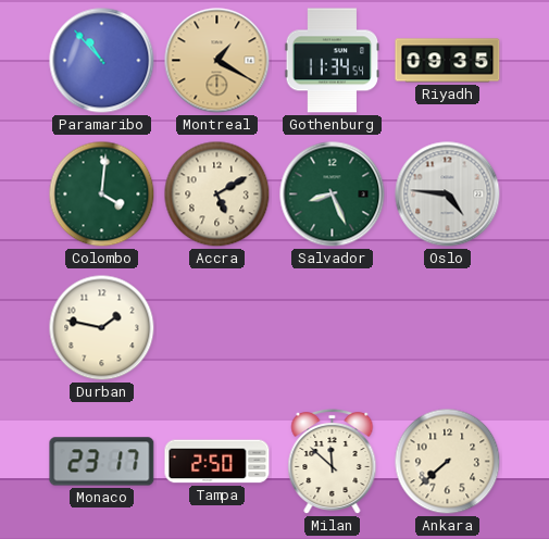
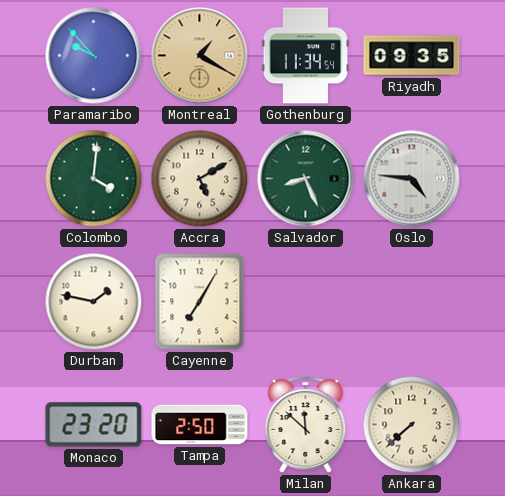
Paramaribo: 10:53 -> 9:53 (94, 56)
Cayenne: none -> 7:05 (200, 302)
Monaco: 23:17 -> 23:20 (94, 425)
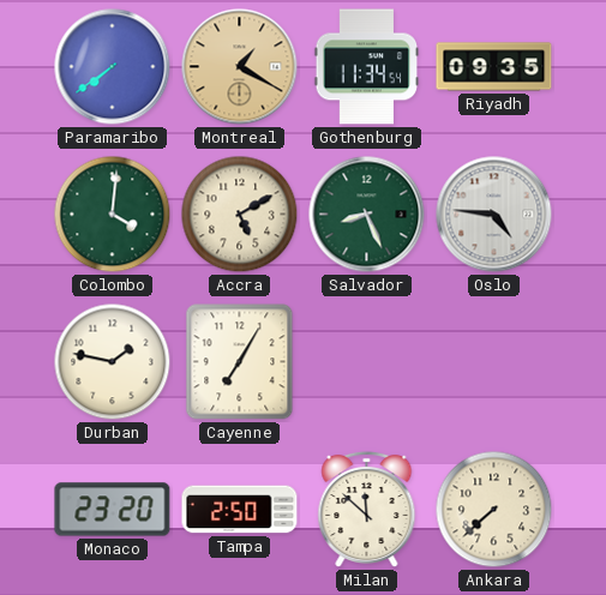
Paramaribo: 9:53 -> 7:39 (113, 67)
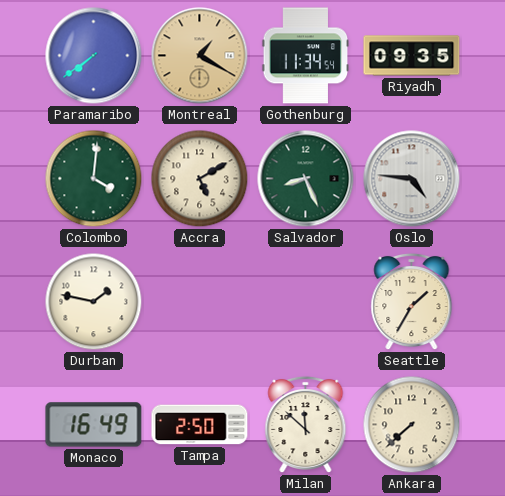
Cayenne: 7:05 -> none (240, 362)
Seattle: none -> 1:35 (412, 302)
Monaco: 23:20 -> 16:49 (94, 425)
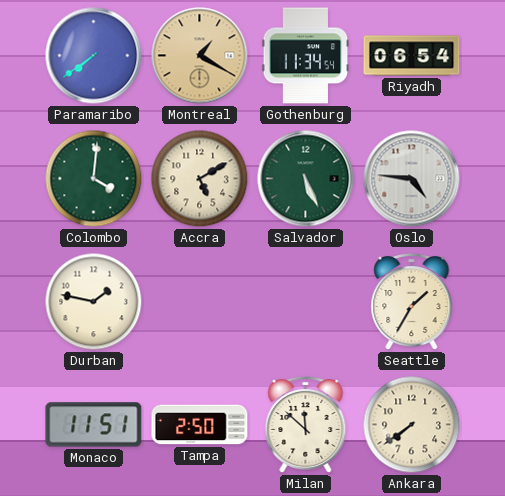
Riyadh: 09:35 -> 06:54 (412, 56)
Salvador: 8:26 -> 5:26 (306, 179)
Monaco: 16:49 -> 11:51 (94, 425)
Ankara: 7:38 -> 7:39 (412, 425)
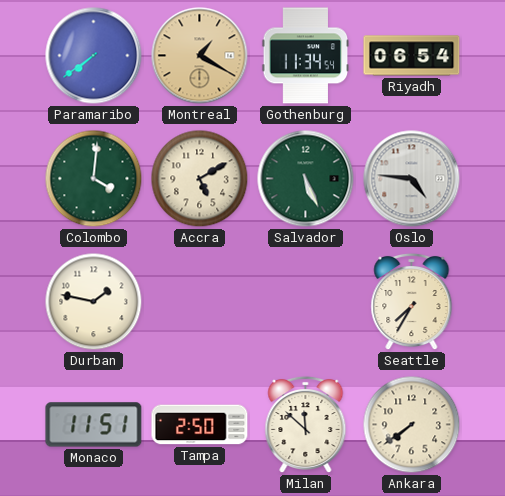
Seattle: 1:35 -> 7:35 (412, 302)
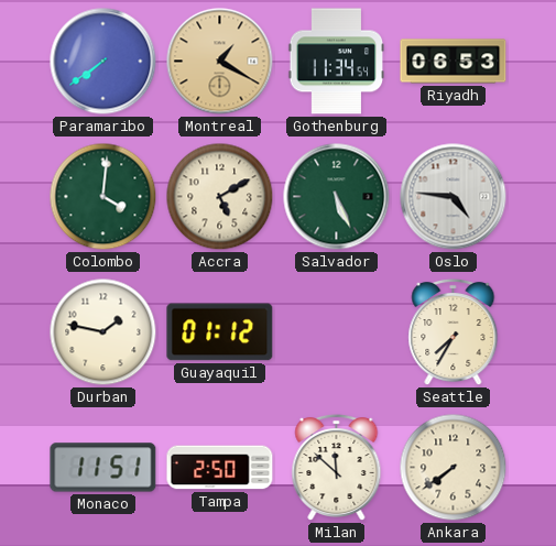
Riyadh: 06:54 -> 06:53 (454, 62)
Guayaquil: none -> 01:12 (220, 332)
